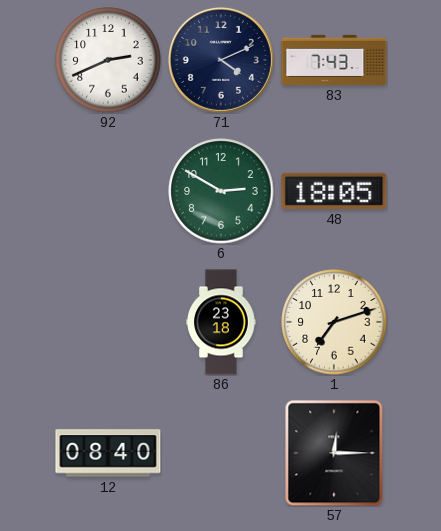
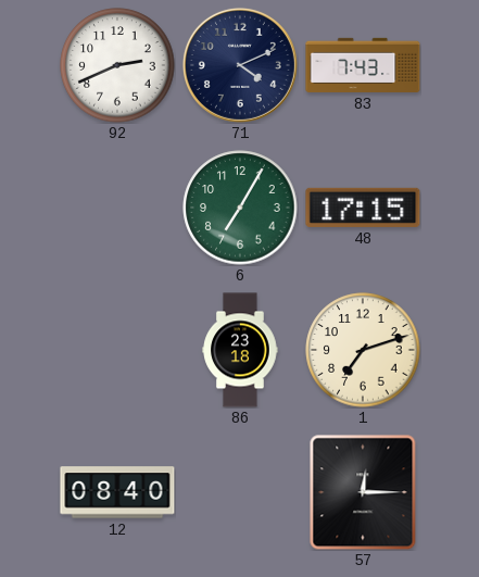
6: 2:50 -> 7:05 (240, 208)
48: 18:05 -> 17:15 (363, 208)
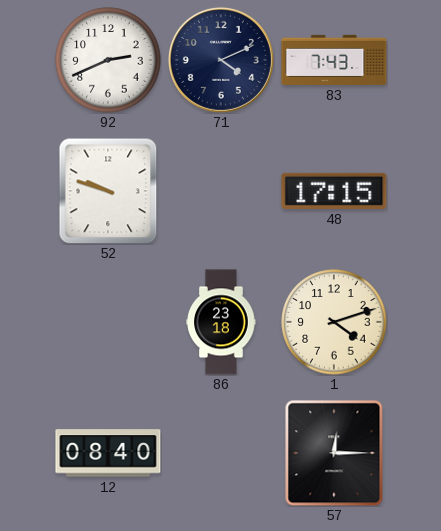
52: none -> 9:48 (108, 191)
6: 7:05 -> none (240, 208)
1: 7:12 -> 4:12 (334, 322)
